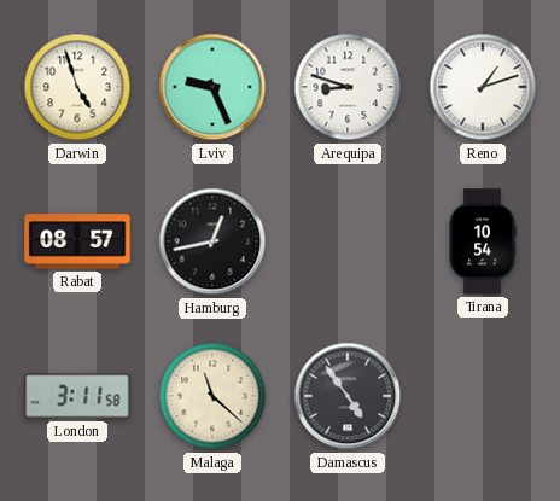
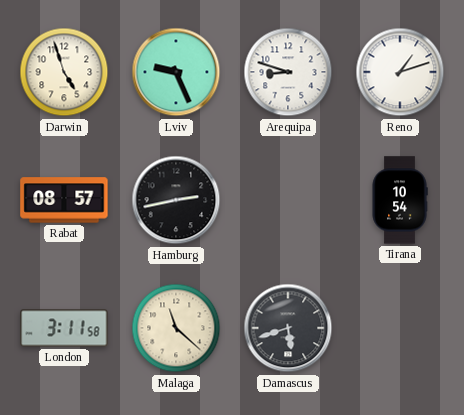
Hamburg: 12:43 -> 2:43 (176, 200)
Damascus: 4:54 -> 5:42 (288, 328)
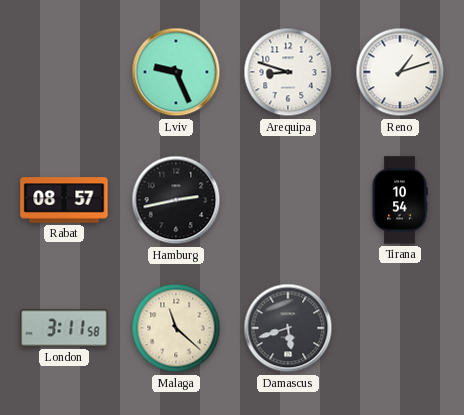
Darwin: 4:57 -> none (64, 72)
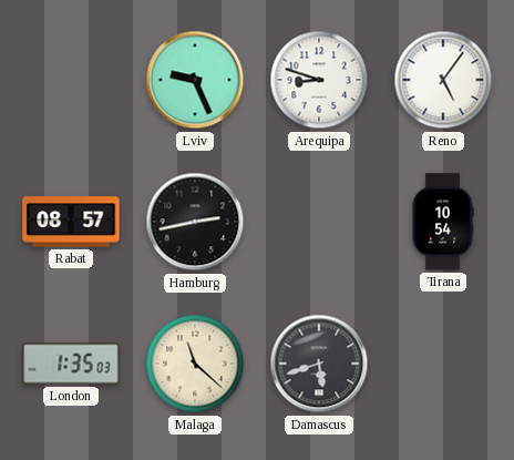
Reno: 1:12 -> 5:06 (443, 80)
London: 3:11 -> 1:35 (71, 364)
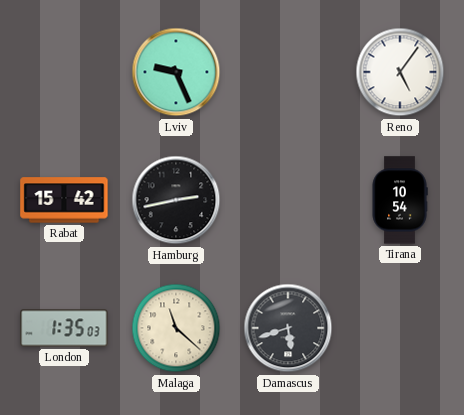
Arequipa: 8:48 -> none (319, 80)
Rabat: 08:57 -> 15:42 (64, 200)
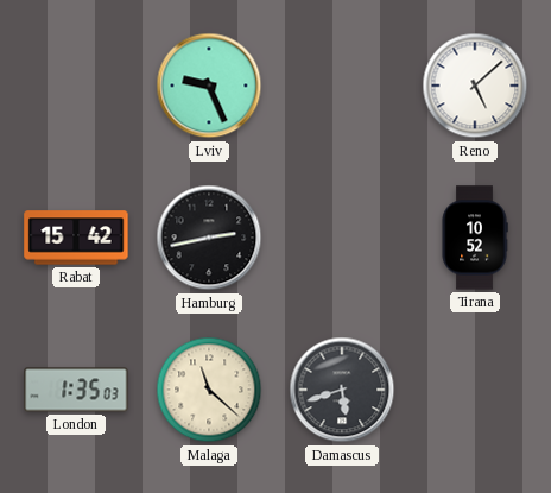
Reno: 5:06 -> 5:08 (475, 86)
Tirana: 10:54 -> 10:52 (475, 238)
